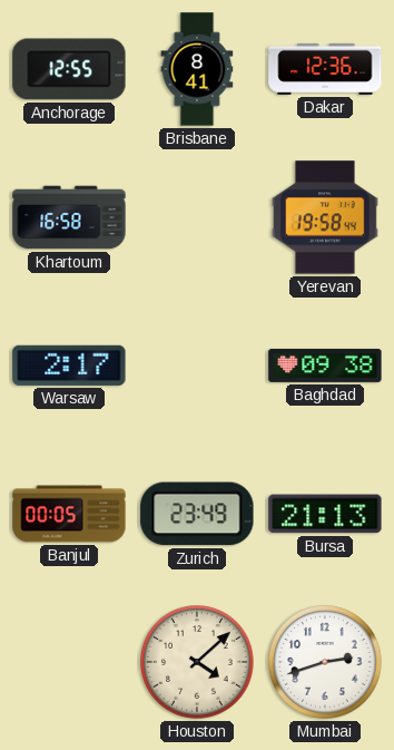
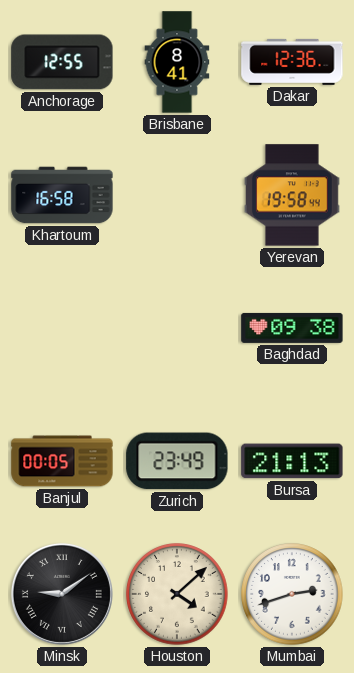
Warsaw: 2:17 -> none (69, 366)
Minsk: none -> 9:09 (62, 594)
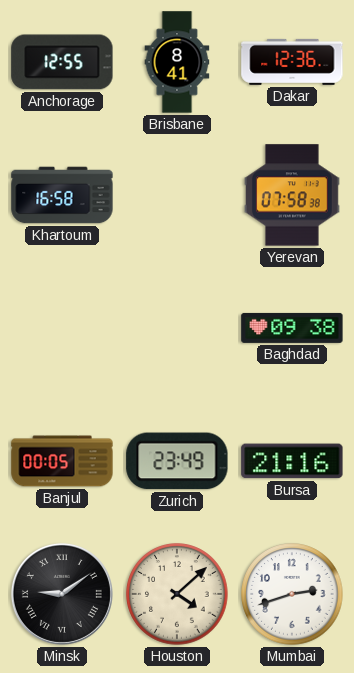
Yerevan: 19:58 -> 07:58 (292, 195)
Bursa: 21:13 -> 21:16 (292, 461)
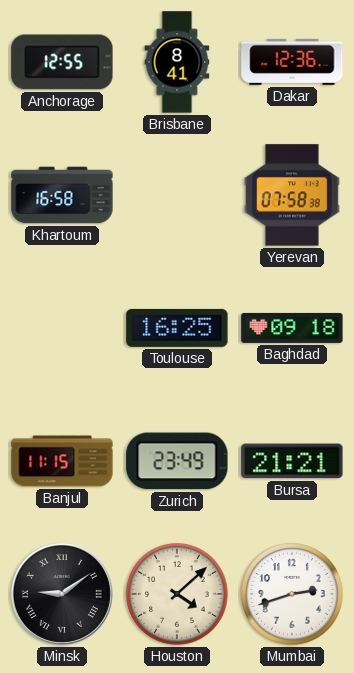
Toulouse: none -> 16:25 (177, 328)
Baghdad: 09:38 -> 09:18 (292, 328)
Banjul: 00:05 -> 11:15 (62, 461)
Bursa: 21:16 -> 21:21 (292, 461)
